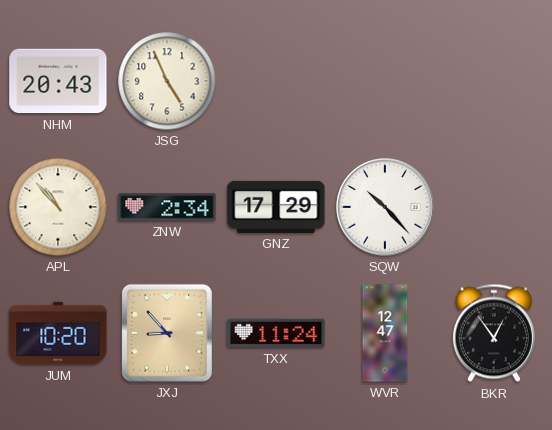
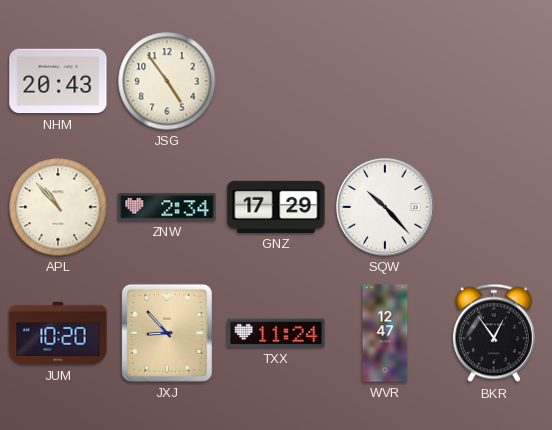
JSG: 4:56 -> 4:54 (167, 81)
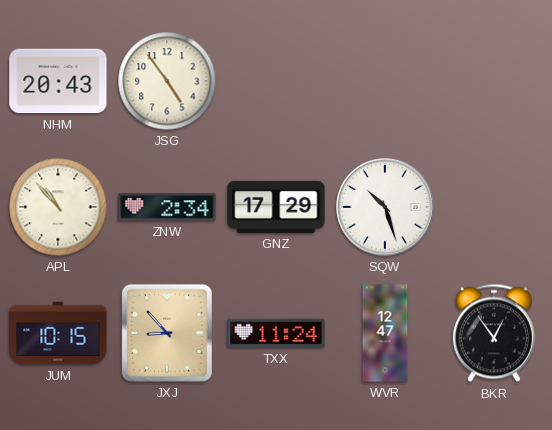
SQW: 10:23 -> 10:27 (385, 207)
JUM: 10:20 -> 10:15 (58, 333)
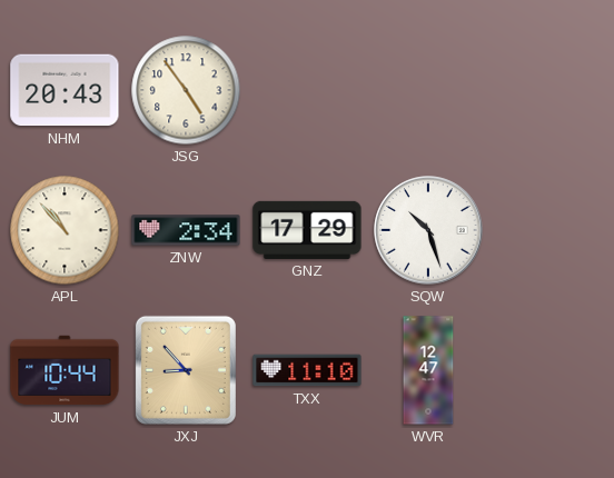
JUM: 10:15 -> 10:44 (65, 370)
TXX: 11:24 -> 11:10 (307, 370)
BKR: 12:54 -> none (494, 333)
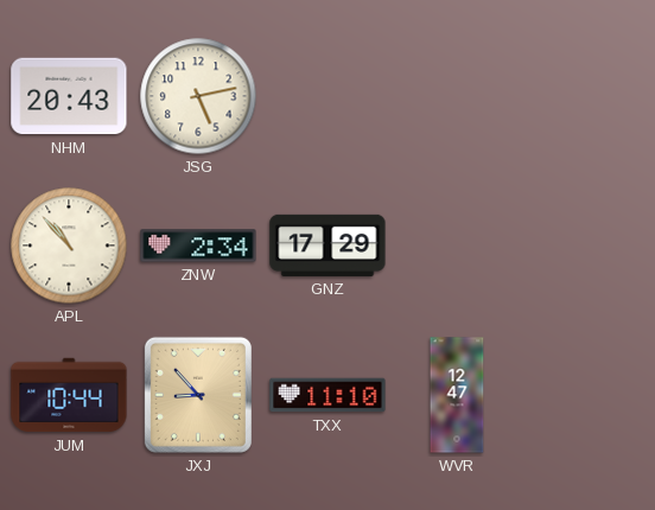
JSG: 4:54 -> 5:13 (198, 96)
SQW: 10:27 -> none (428, 230)
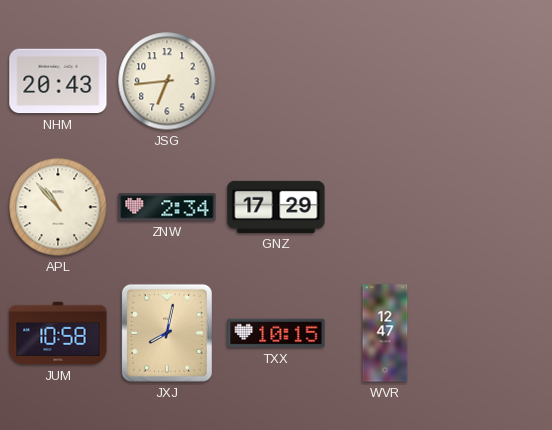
JSG: 5:13 -> 6:44 (167, 81)
JUM: 10:44 -> 10:58 (58, 333)
JXJ: 8:53 -> 8:02 (167, 333)
TXX: 11:10 -> 10:15 (276, 333)
